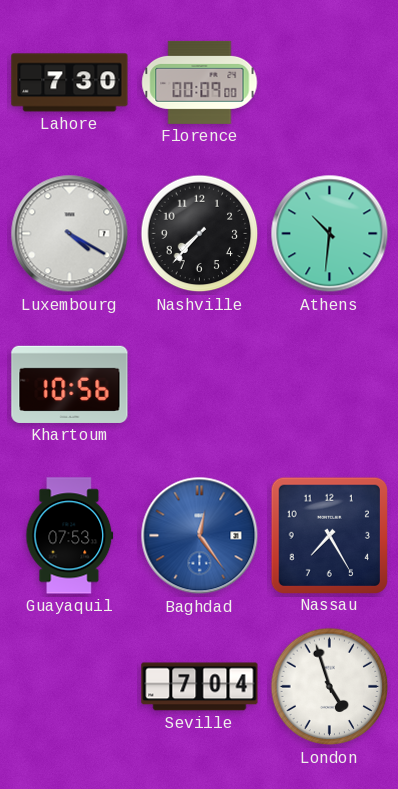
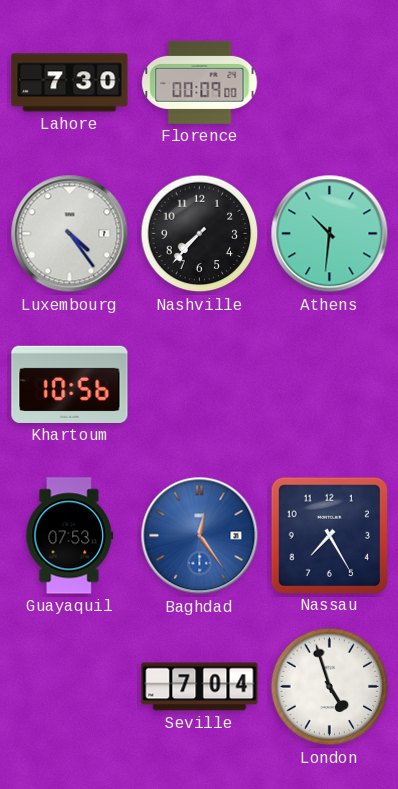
Luxembourg: 4:20 -> 4:24 (70, 234)
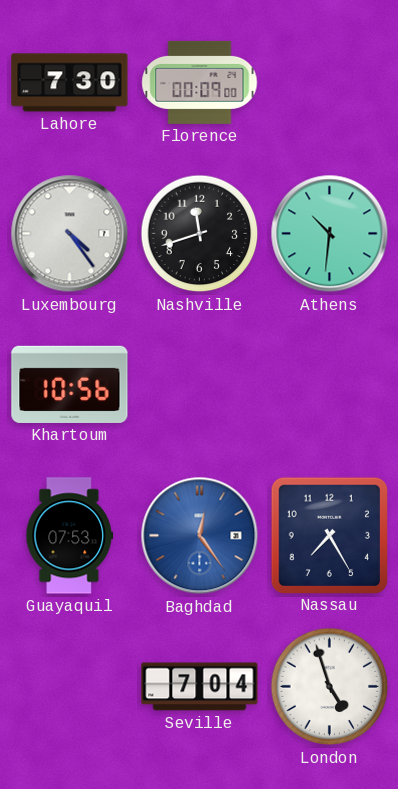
Nashville: 7:37 -> 11:42 (200, 234)
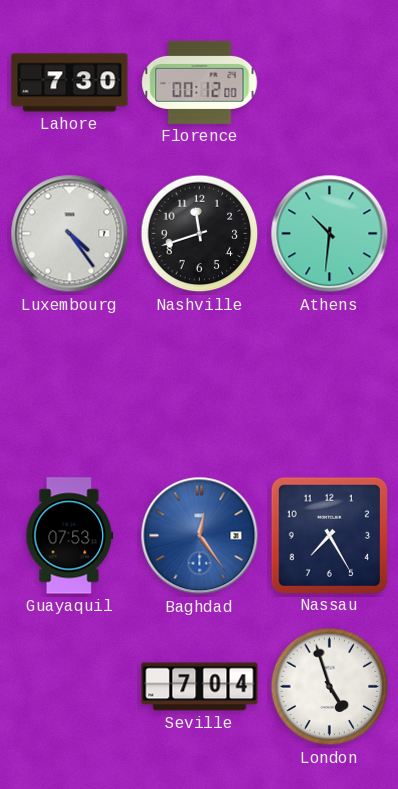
Florence: 00:09 -> 00:12 (200, 82)
Khartoum: 10:56 -> none (70, 384)
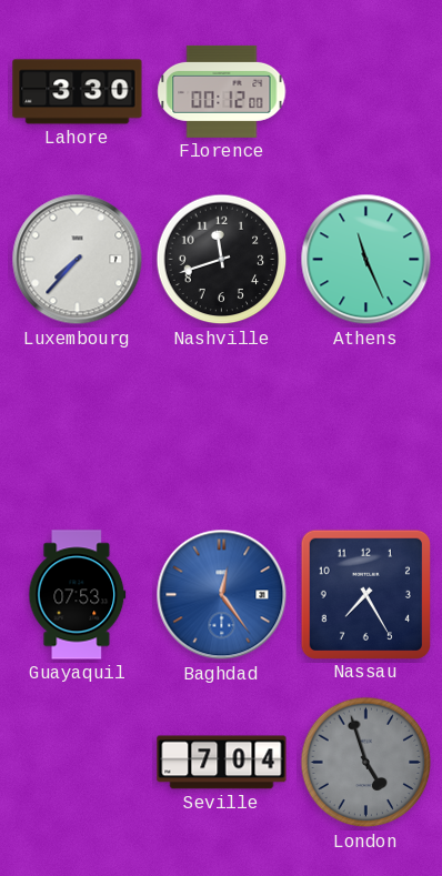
Lahore: 7:30 -> 3:30 (78, 92)
Luxembourg: 4:24 -> 7:37 (78, 260)
Athens: 10:31 -> 11:26 (366, 260)
London dial: white -> grey (366, 763)
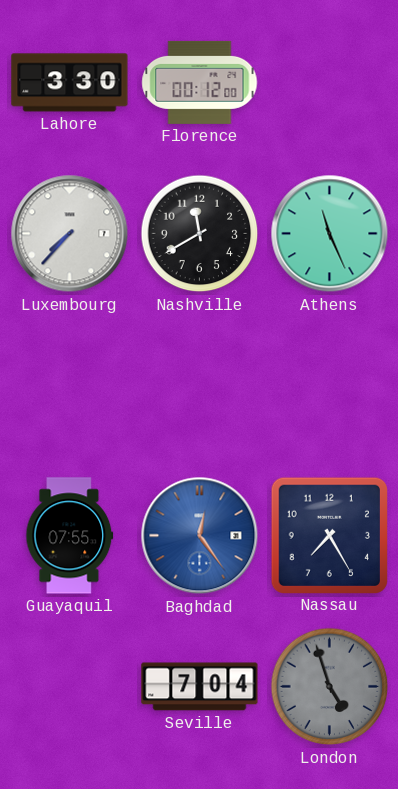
Nashville: 11:42 -> 11:40 (200, 234)
Guayaquil: 07:53 -> 07:55 (70, 536)
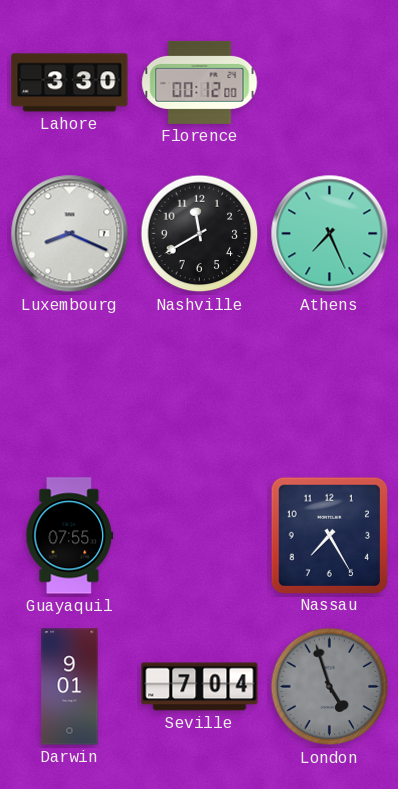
Luxembourg: 7:37 -> 8:19 (70, 234)
Athens: 11:26 -> 7:26 (330, 234)
Baghdad: 12:24 -> none (200, 536)
Darwin: none -> 9:01 (70, 687)
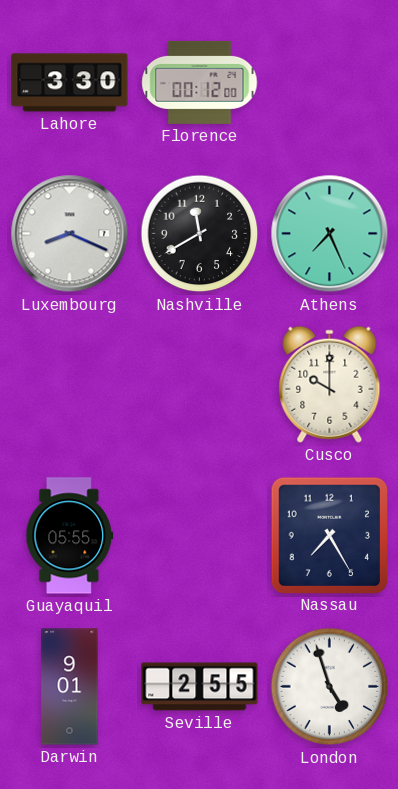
Cusco: none -> 10:00 (330, 384)
Guayaquil: 07:55 -> 05:55 (70, 536)
Seville: 7:04 -> 2:55 (200, 687)
London dial: grey -> white (330, 687)
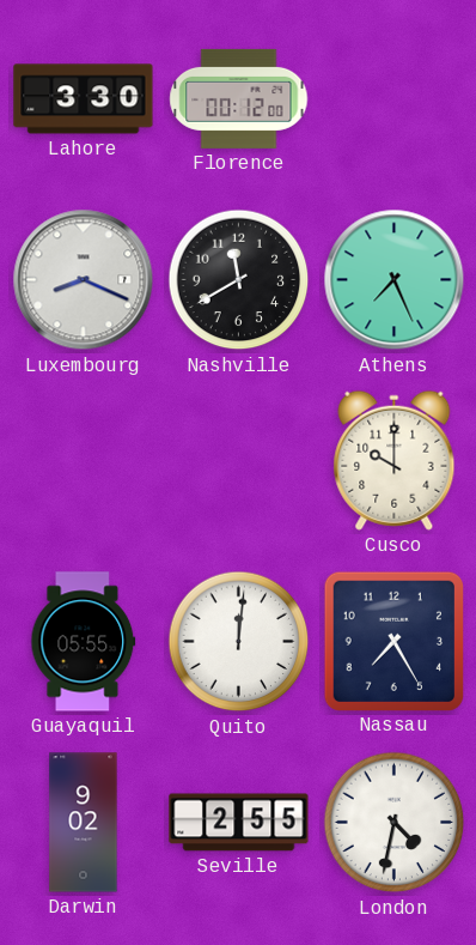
Quito: none -> 12:01 (239, 642)
Darwin: 9:01 -> 9:02 (84, 823)
London: 4:57 -> 4:32 (395, 823)
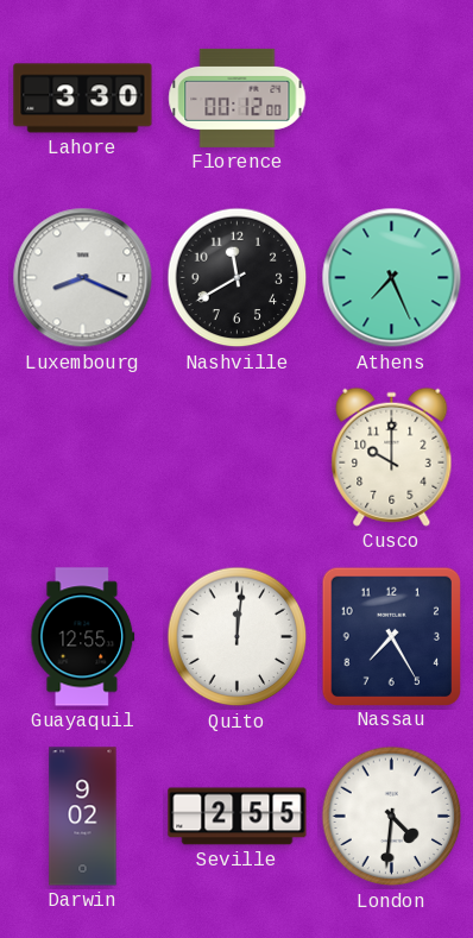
Guayaquil: 05:55 -> 12:55 (83, 637)
London: 4:32 -> 4:31 (392, 817)
